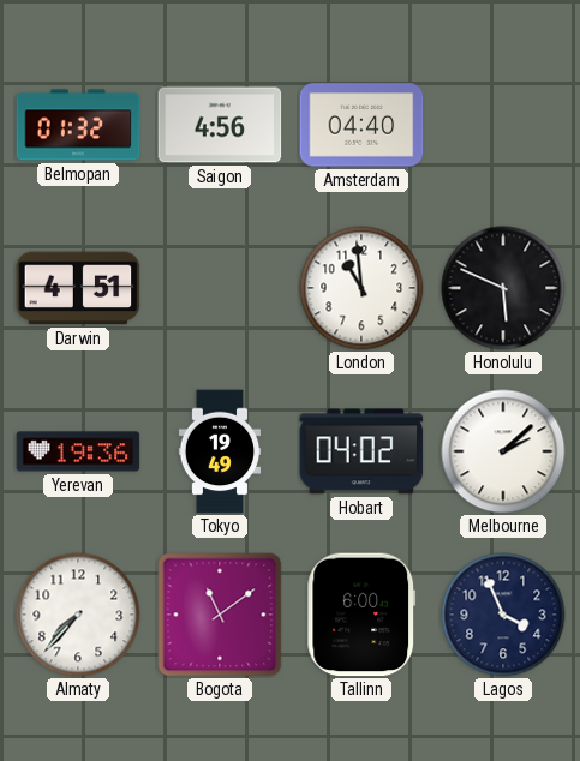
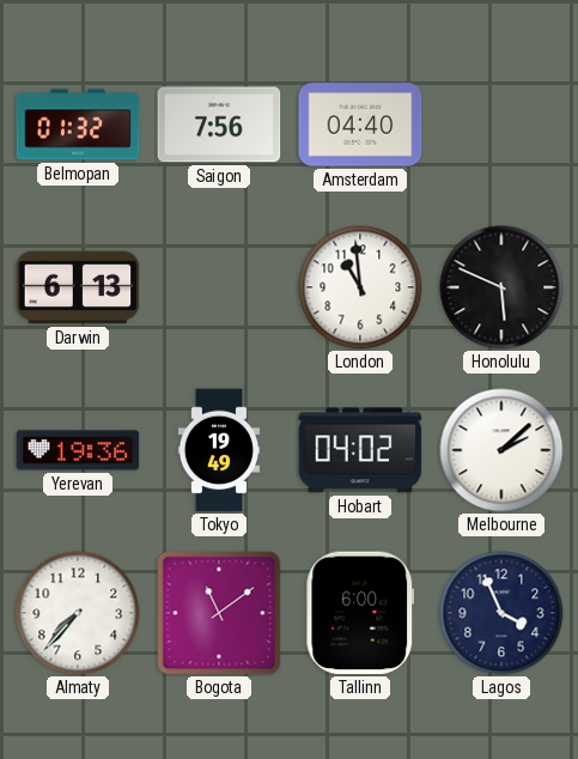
Saigon: 4:56 -> 7:56 (219, 125)
Darwin: 4:51 -> 6:13 (78, 287)
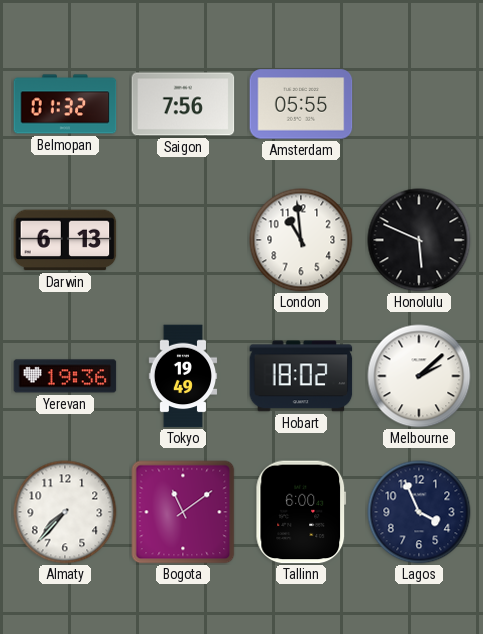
Amsterdam: 04:40 -> 05:55 (301, 104)
Hobart: 04:02 -> 18:02 (301, 376)
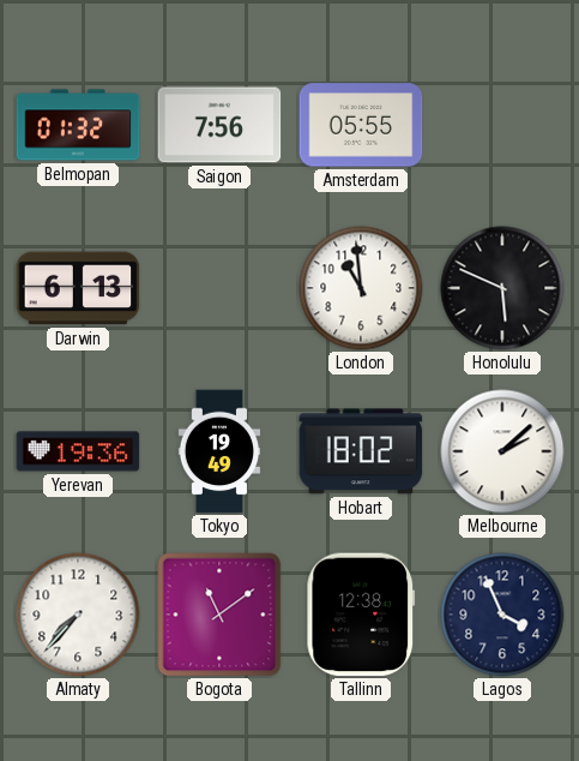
Tallinn: 6:00 -> 12:38 (361, 615)
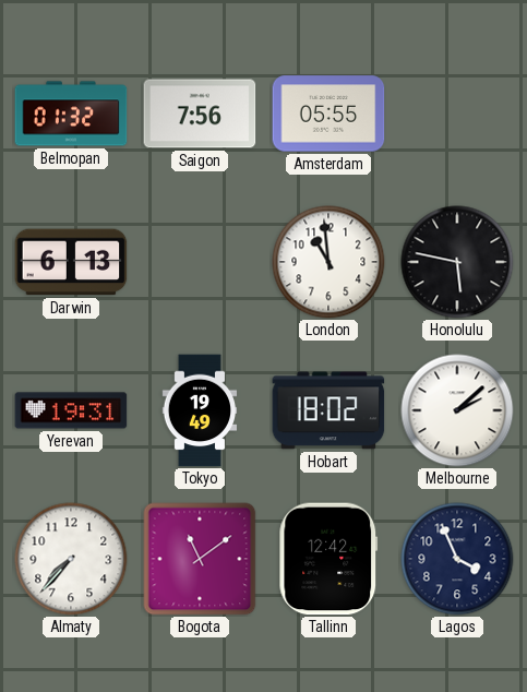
Honolulu: 5:49 -> 5:47 (457, 262)
Yerevan: 19:36 -> 19:31 (71, 410)
Tallinn: 12:38 -> 12:42 (328, 559)
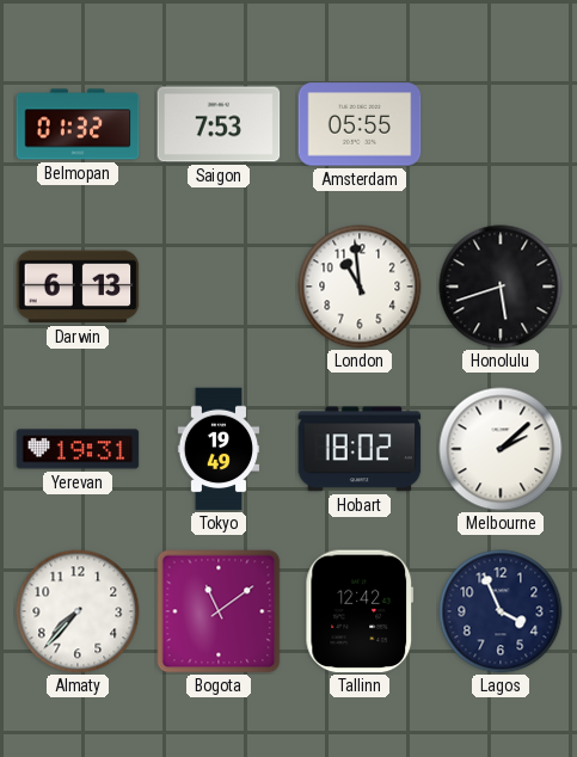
Saigon: 7:56 -> 7:53 (219, 124)
Honolulu: 5:47 -> 5:42 (501, 287)
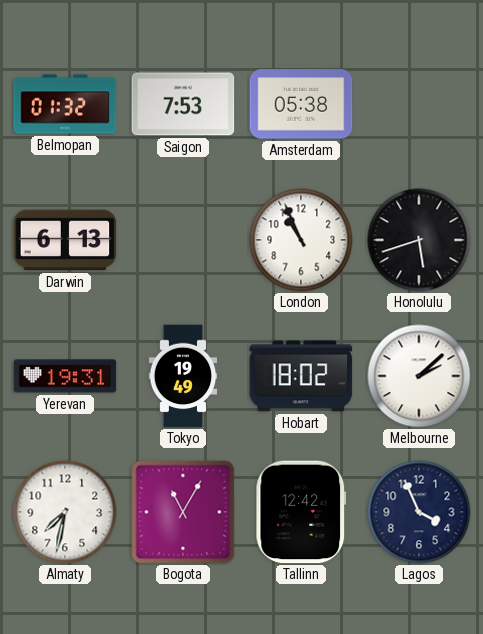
Amsterdam: 05:55 -> 05:38 (301, 104)
London: 10:59 -> 10:56 (301, 240)
Almaty: 7:37 -> 7:32 (65, 512)
Bogota: 11:09 -> 11:05 (183, 512)
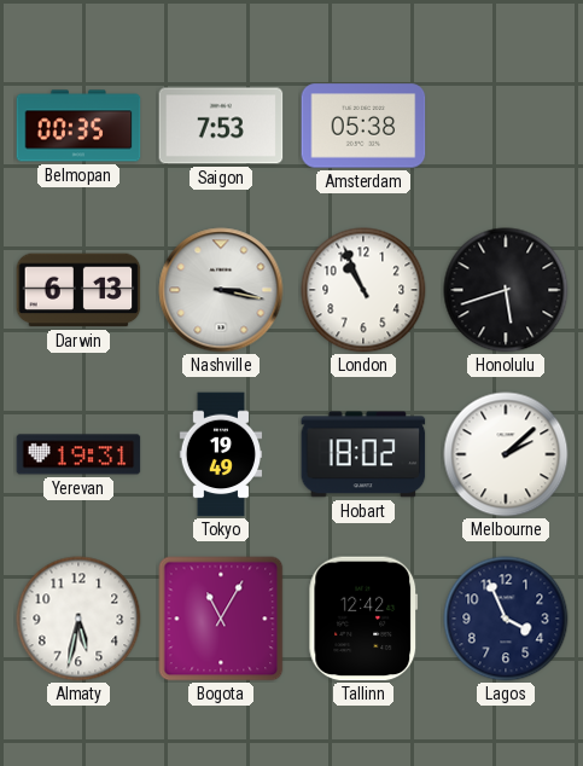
Belmopan: 01:32 -> 00:35 (78, 126)
Nashville: none -> 3:17 (221, 290)
Almaty: 7:32 -> 5:32 (78, 619)
